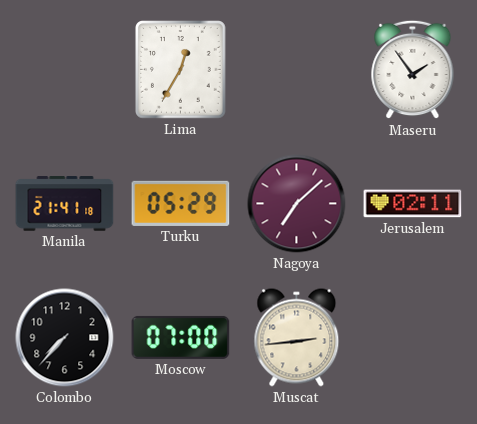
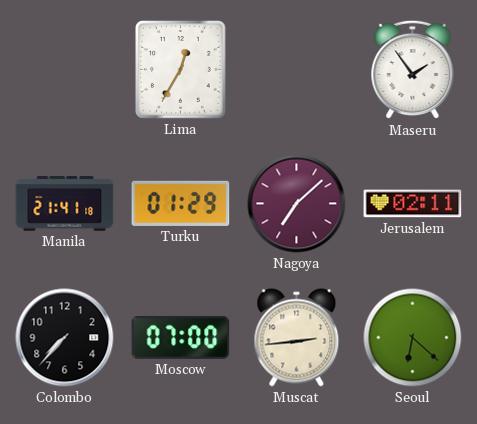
Turku: 05:29 -> 01:29 (181, 203)
Seoul: none -> 6:22 (413, 338)
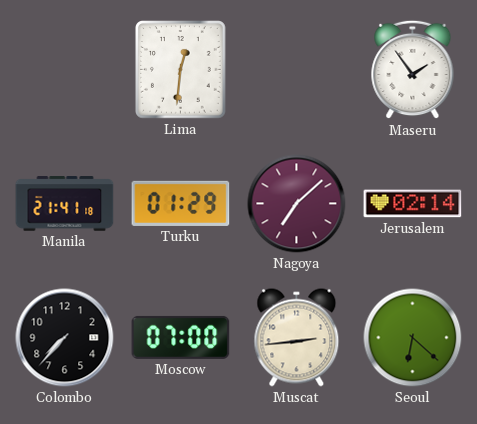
Lima: 12:35 -> 12:31 (181, 70)
Jerusalem: 02:11 -> 02:14 (413, 204)
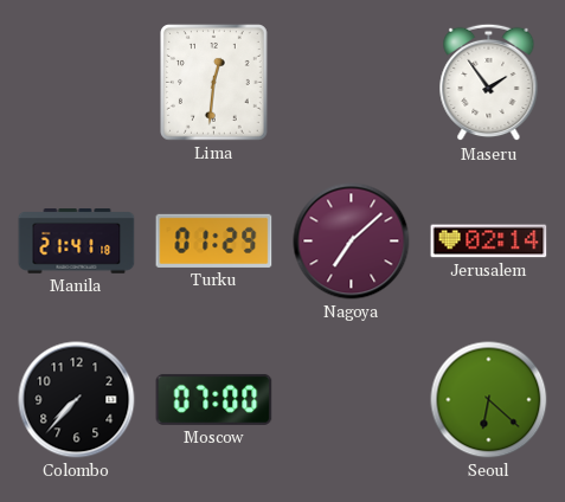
Muscat: 2:44 -> none (297, 338)
